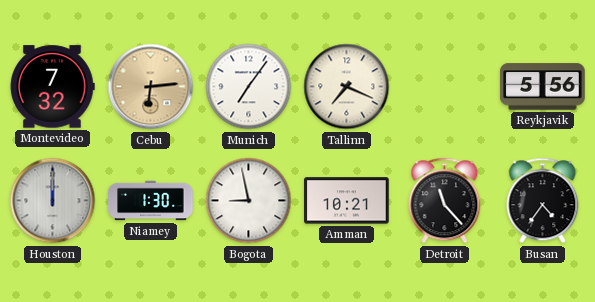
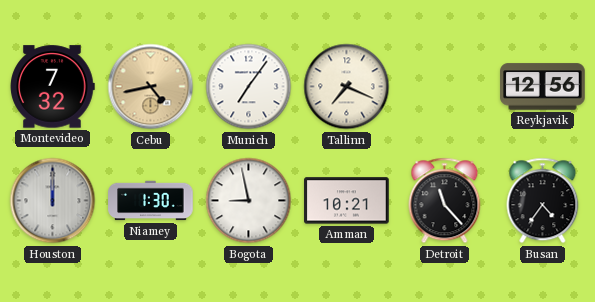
Cebu: 6:14 -> 4:43 (151, 87)
Reykjavik: 5:56 -> 12:56 (543, 87)
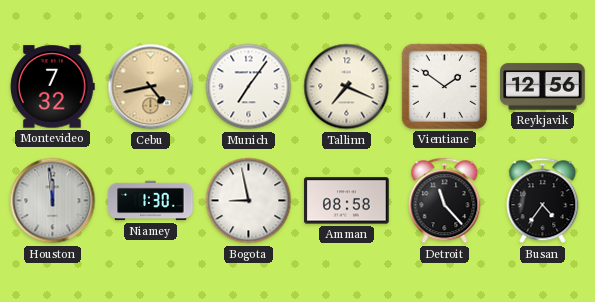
Vientiane: none -> 1:51 (444, 86)
Houston: 12:00 -> 11:59 (53, 201)
Amman: 10:21 -> 08:58 (347, 201)
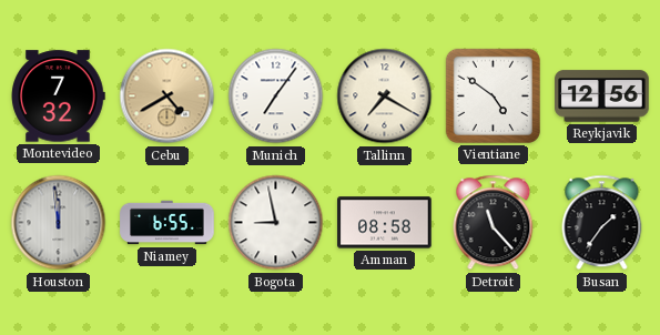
Cebu: 4:43 -> 4:40 (167, 97)
Tallinn: 7:19 -> 7:20 (385, 97)
Vientiane: 1:51 -> 4:51 (493, 95)
Niamey: 1:30 -> 6:55 (167, 223)
Busan: 4:36 -> 1:36 (602, 223)
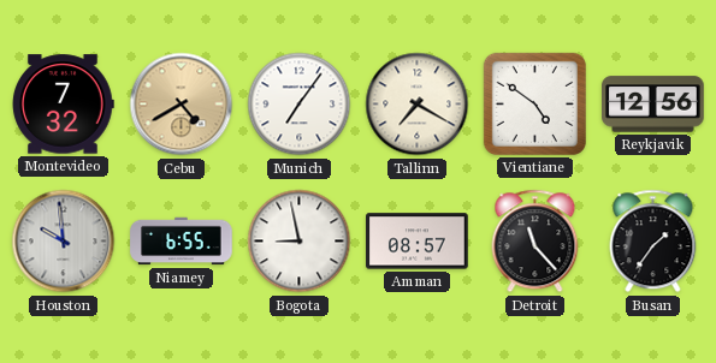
Houston: 11:59 -> 9:59 (64, 242)
Amman: 08:58 -> 08:57 (418, 242)
